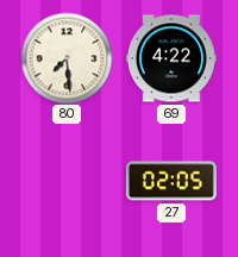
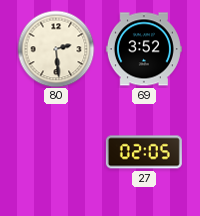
80: 7:29 -> 2:29 (56, 49)
69: 4:22 -> 3:52 (144, 49)
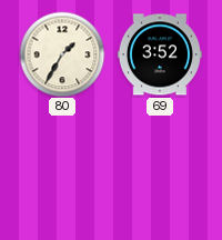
80: 2:29 -> 1:35 (62, 54)
27: 02:05 -> none (144, 152)
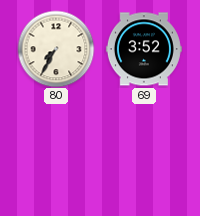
80: 1:35 -> 7:35 (56, 49)
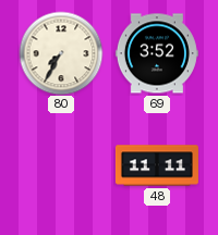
48: none -> 11:11 (157, 165)
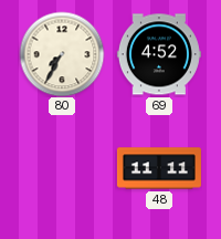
69: 3:52 -> 4:52 (159, 54)
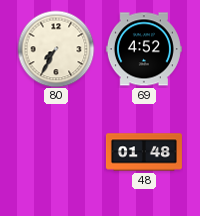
48: 11:11 -> 01:48 (144, 152)
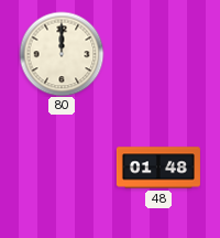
80: 7:35 -> 12:00 (62, 54)
69: 4:52 -> none (144, 49)
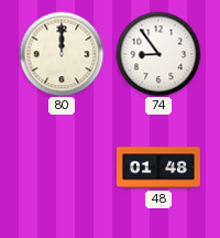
74: none -> 8:54 (158, 54)
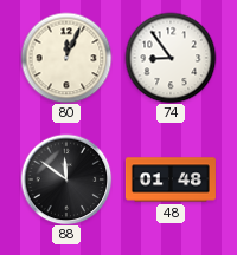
80: 12:00 -> 12:04 (66, 58)
88: none -> 11:51 (66, 179)
